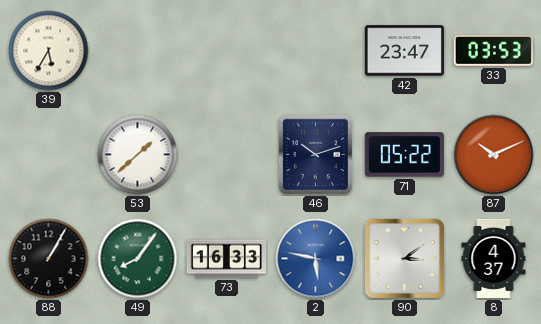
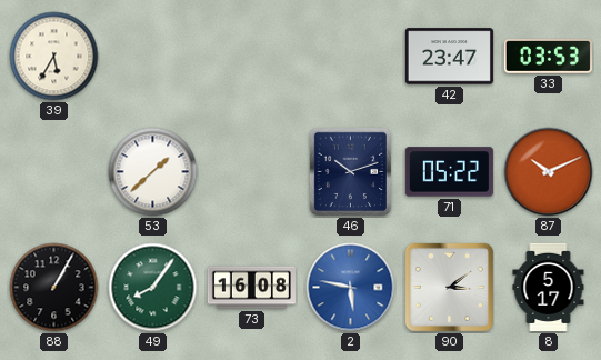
73: 16:33 -> 16:08 (251, 288)
8: 4:37 -> 5:17 (549, 287)
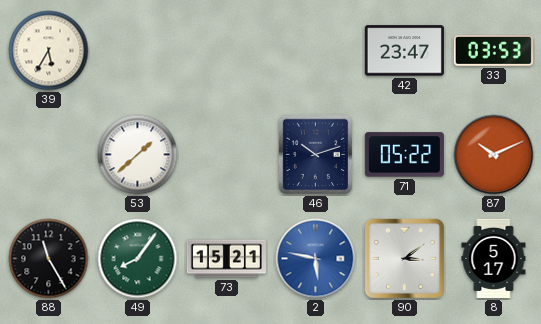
88: 1:05 -> 11:25 (49, 259)
73: 16:08 -> 15:21 (226, 259)
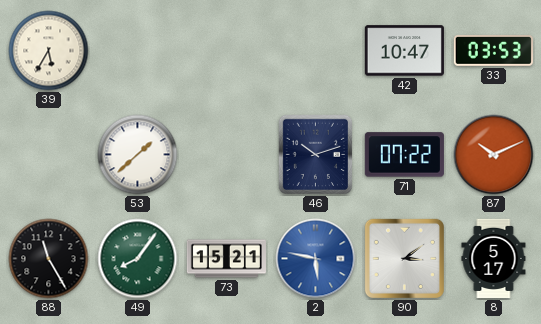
42: 23:47 -> 10:47 (404, 51)
71: 05:22 -> 07:22 (404, 155)
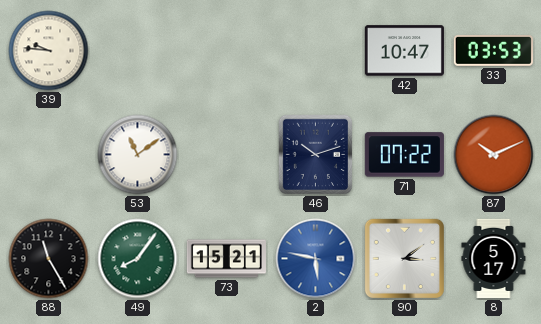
39: 5:35 -> 9:46 (49, 51)
53: 1:38 -> 11:09 (138, 155)
